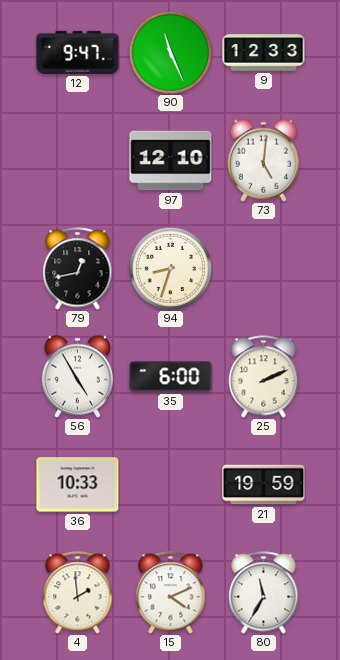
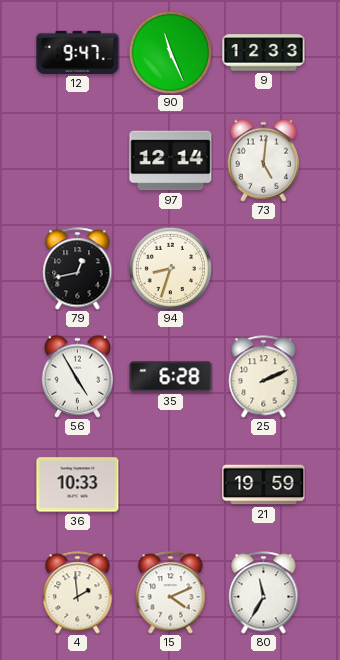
97: 12:10 -> 12:14 (171, 161)
35: 6:00 -> 6:28 (171, 377)
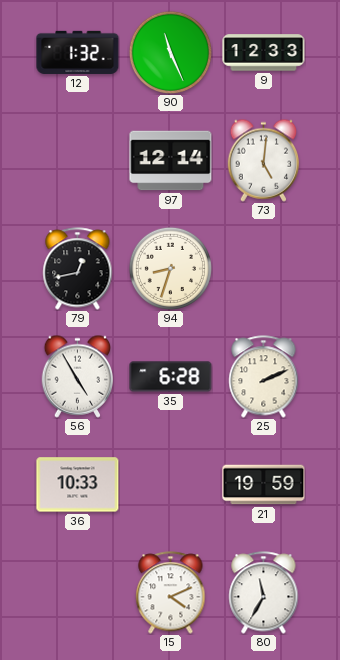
12: 9:47 -> 1:32 (78, 52)
4: 1:59 -> none (78, 593)
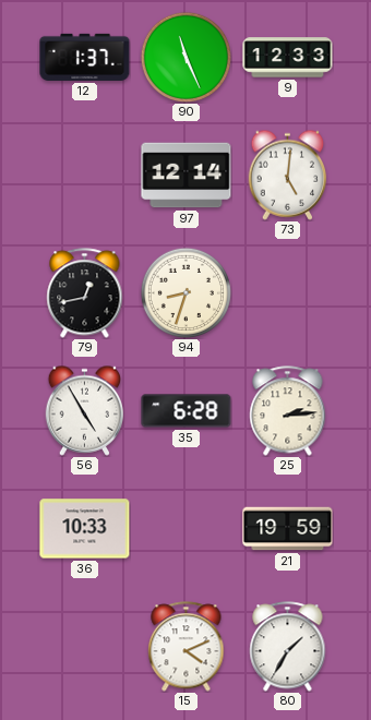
12: 1:32 -> 1:37 (85, 57)
25: 2:11 -> 2:14 (288, 411)
80: 11:35 -> 1:35 (288, 647)
